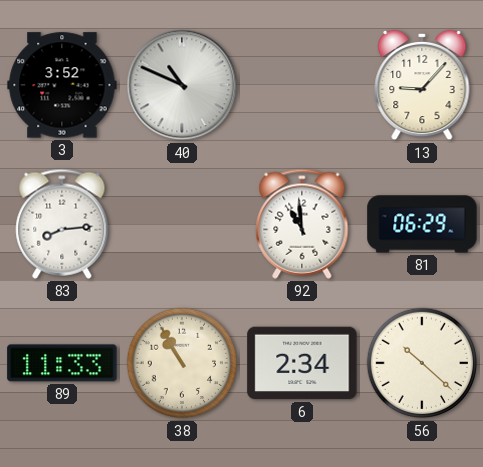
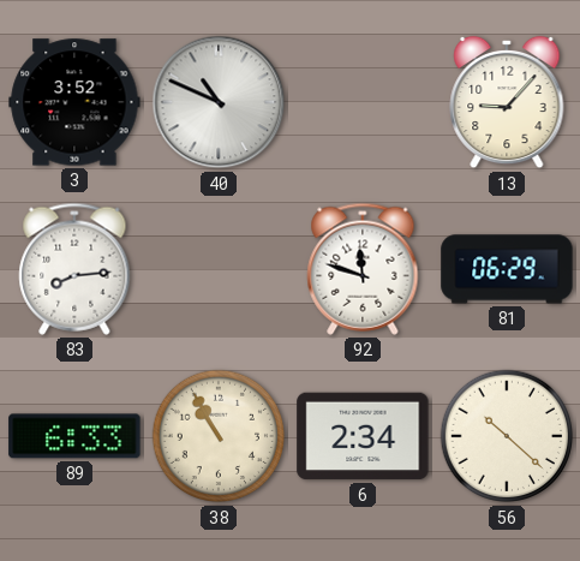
92: 10:59 -> 11:48 (363, 269)
89: 11:33 -> 6:33 (74, 436)
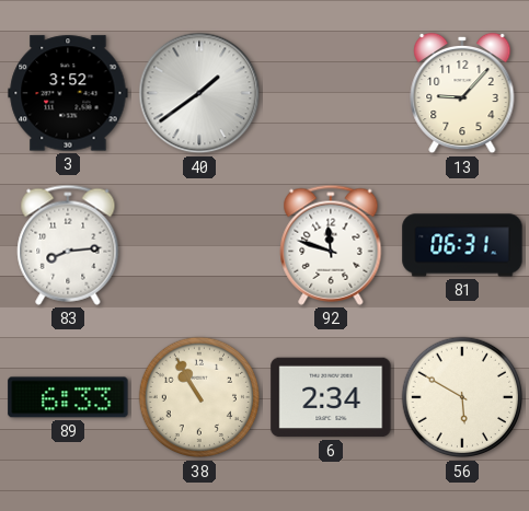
40: 10:49 -> 1:39 (199, 93)
81: 06:29 -> 06:31 (462, 245)
56: 10:22 -> 5:50 (462, 397)
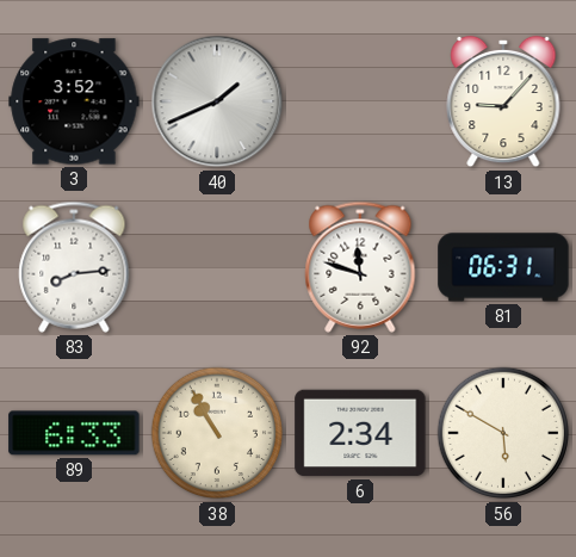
40: 1:39 -> 1:41 (217, 101)
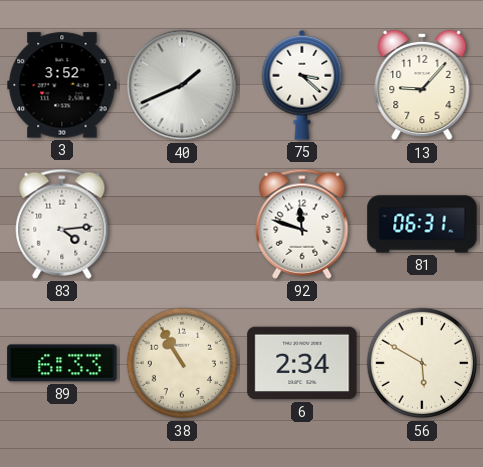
75: none -> 3:22 (302, 85)
83: 8:14 -> 4:14 (62, 224)
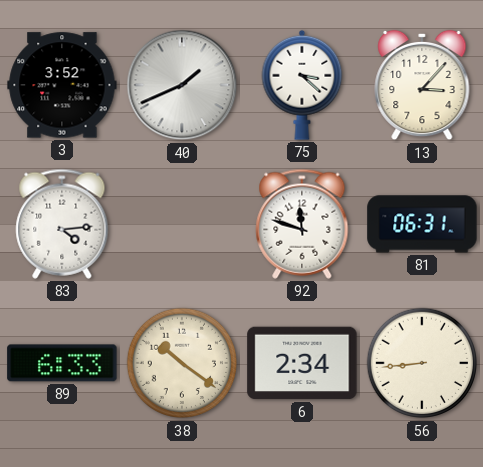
13: 9:07 -> 3:07 (422, 85)
38: 10:55 -> 10:21 (182, 363)
56: 5:50 -> 8:44 (422, 363)
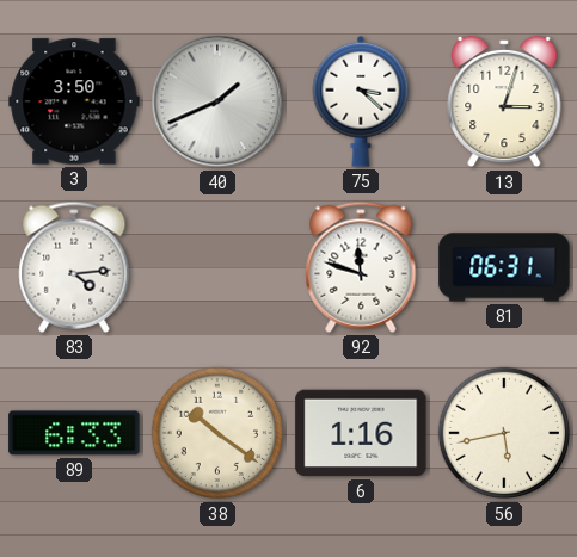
3: 3:52 -> 3:50 (74, 101)
13: 3:07 -> 3:03 (504, 101)
6: 2:34 -> 1:16 (361, 433)
56: 8:44 -> 5:43 (504, 433)
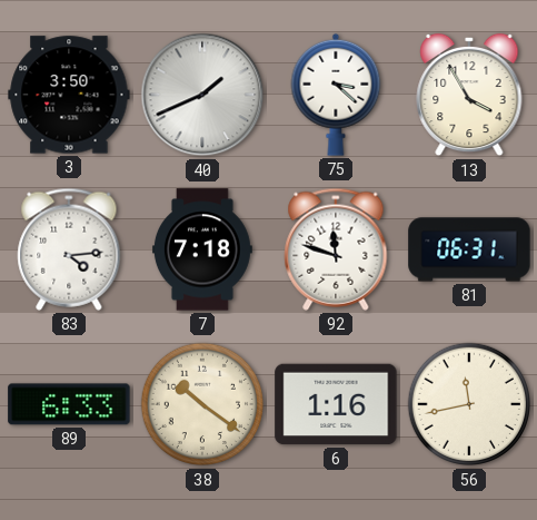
13: 3:03 -> 3:55 (469, 95)
7: none -> 7:18 (202, 249)
56: 5:43 -> 11:43 (469, 404)
